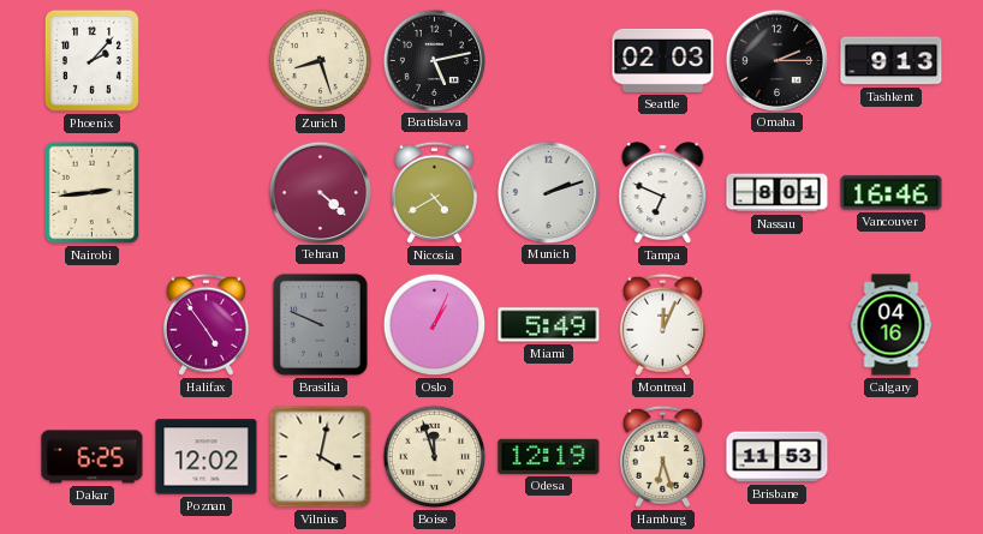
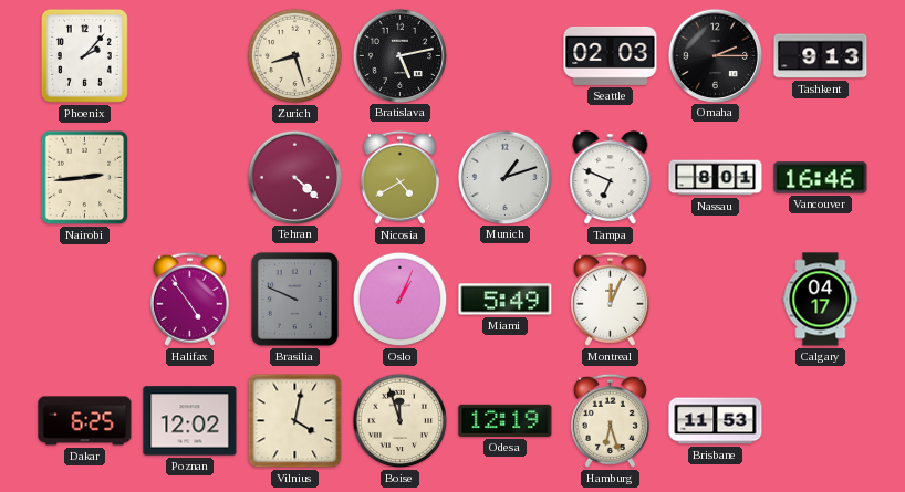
Munich: 2:12 -> 1:12 (504, 177)
Calgary: 04:16 -> 04:17 (821, 300)
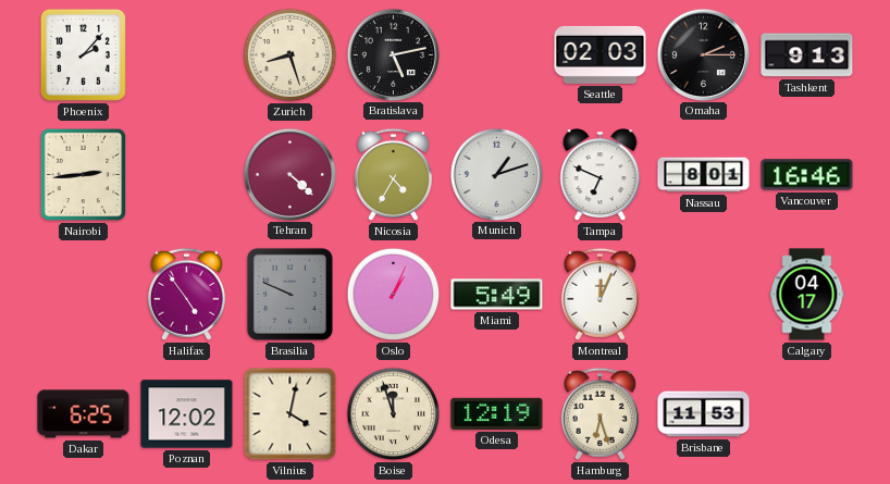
Nicosia: 4:40 -> 4:35 (393, 174)
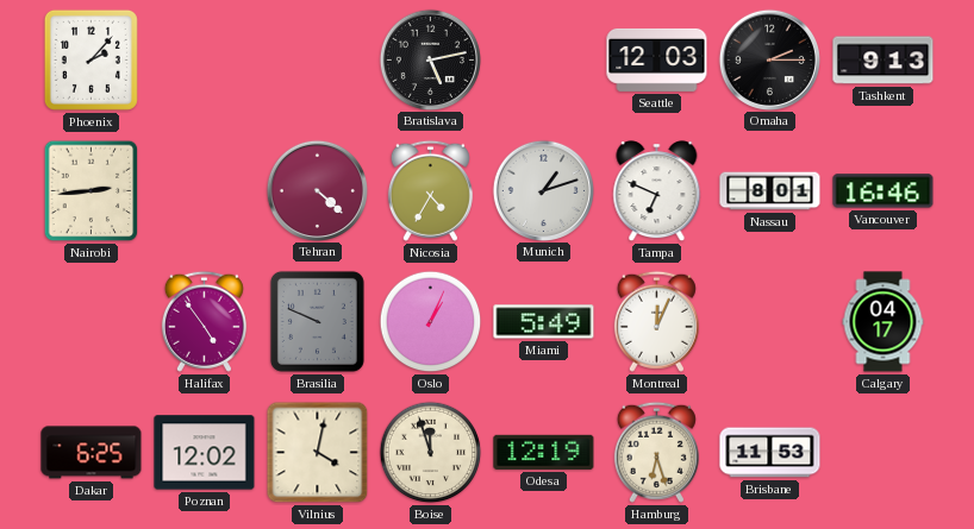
Zurich: 8:27 -> none (291, 55)
Seattle: 02:03 -> 12:03 (657, 59)
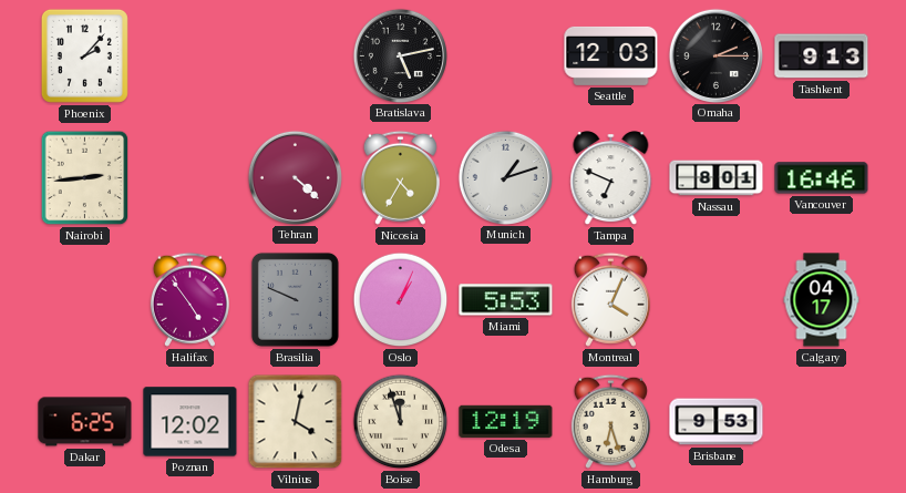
Miami: 5:49 -> 5:53 (506, 300)
Montreal: 12:04 -> 4:04 (610, 299)
Brisbane: 11:53 -> 9:53 (717, 422)
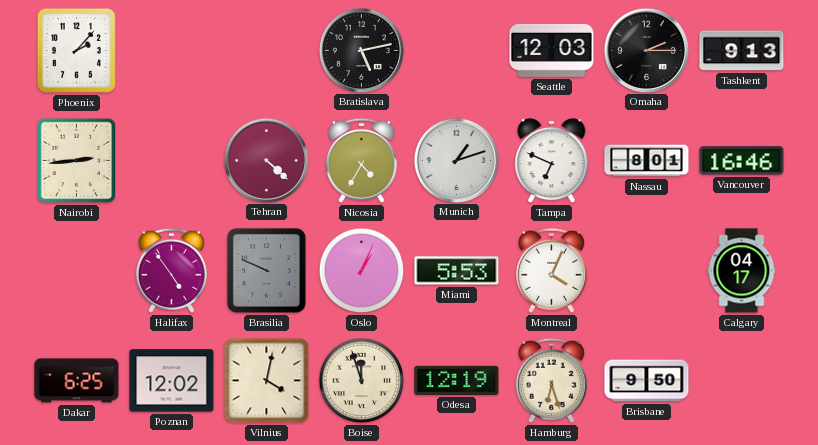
Brisbane: 9:53 -> 9:50 (647, 381)
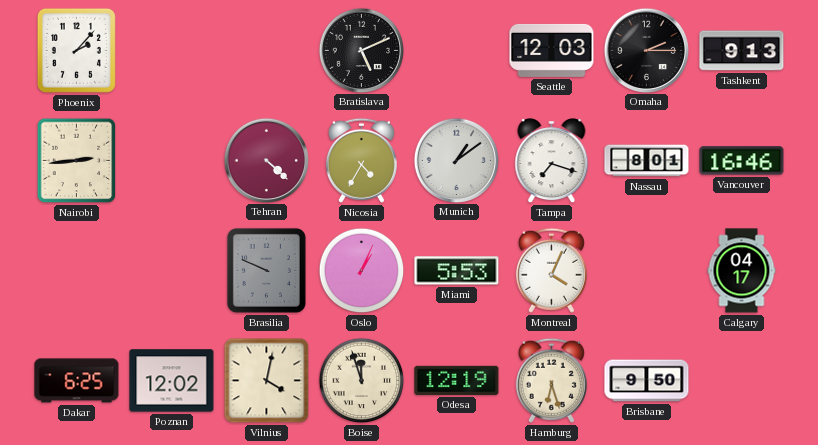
Bratislava: 5:13 -> 5:11 (361, 50)
Munich: 1:12 -> 1:09 (456, 160)
Tampa: 6:49 -> 7:18 (552, 161)
Halifax: 4:54 -> none (171, 270)
